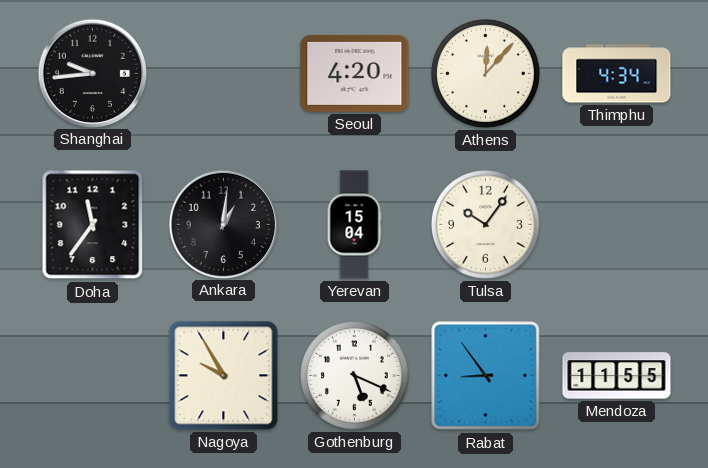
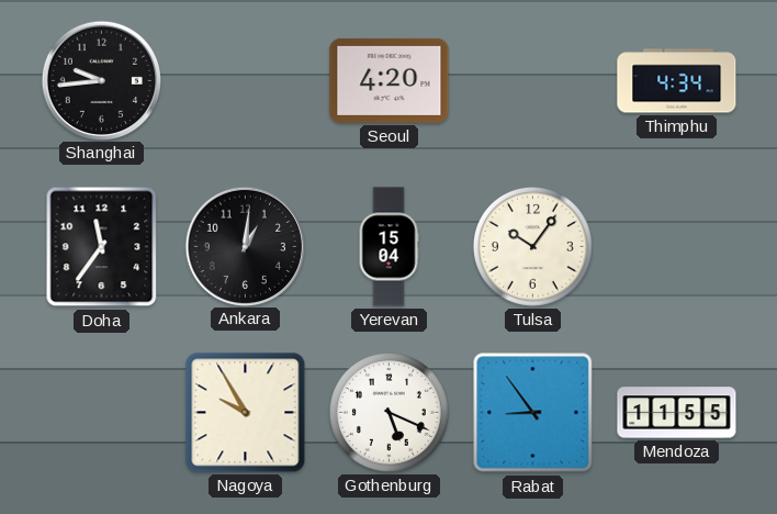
Athens: 12:07 -> none (485, 73)
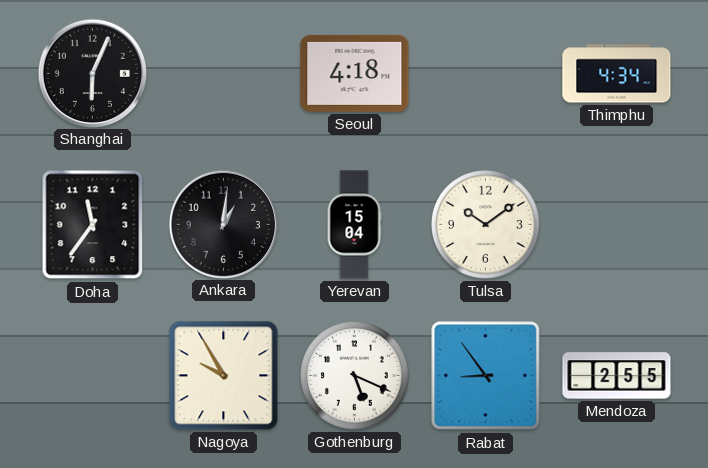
Shanghai: 9:44 -> 6:04 (92, 73)
Seoul: 4:20 -> 4:18 (355, 73)
Tulsa: 10:06 -> 10:09 (485, 224)
Mendoza: 11:55 -> 2:55 (617, 376)
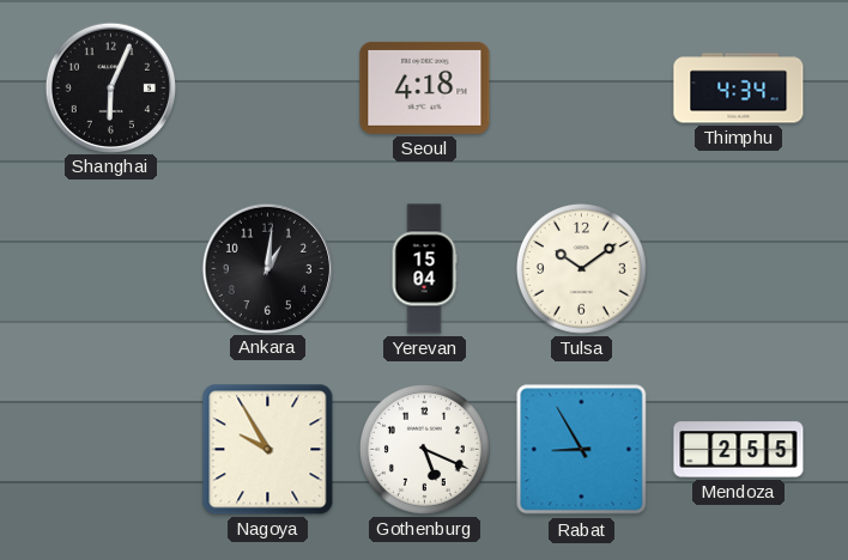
Doha: 11:36 -> none (93, 225)
Rabat: 8:54 -> 8:55 (582, 450)
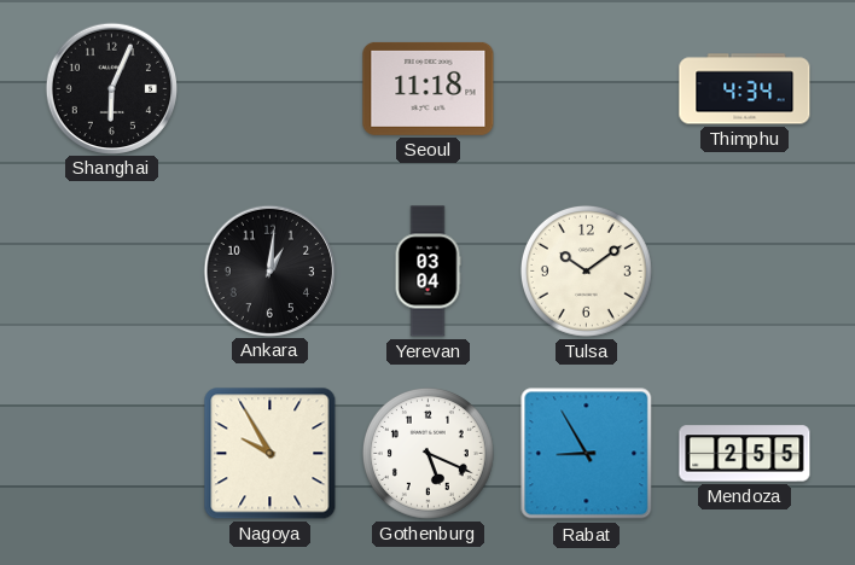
Seoul: 4:18 -> 11:18 (429, 88)
Yerevan: 15:04 -> 03:04 (427, 272)
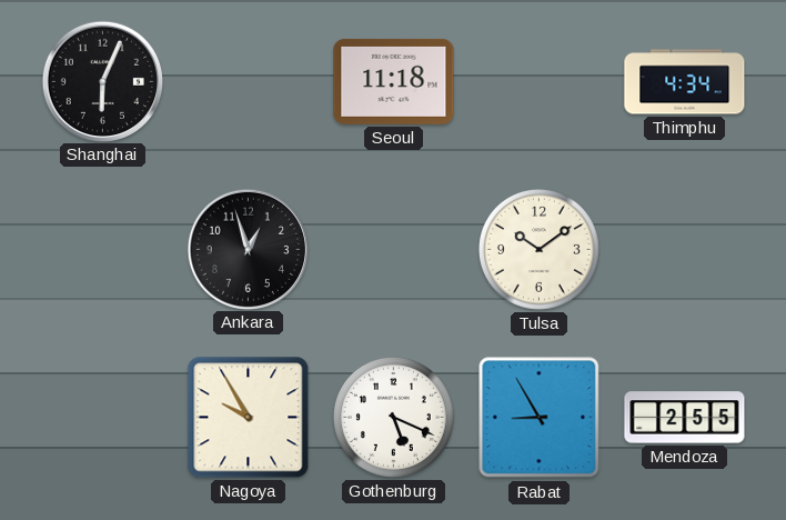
Ankara: 1:01 -> 12:57 (248, 249)
Yerevan: 03:04 -> none (427, 272)
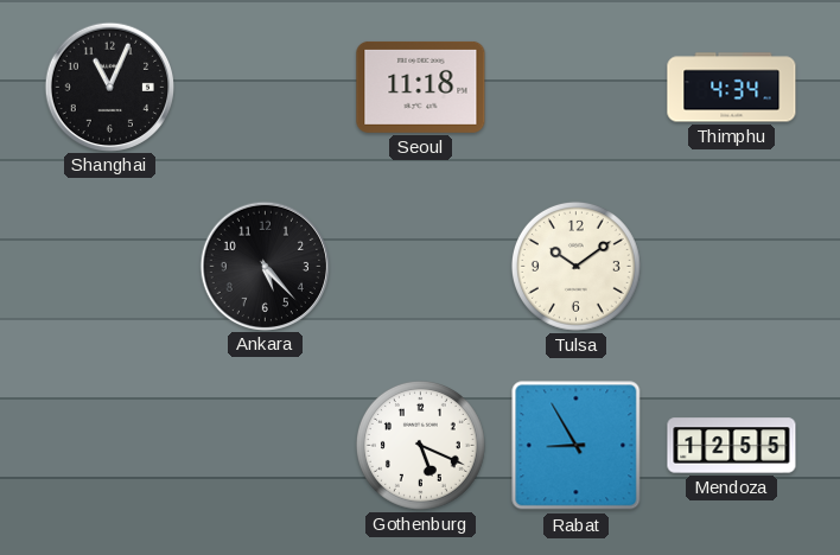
Shanghai: 6:04 -> 11:04 (109, 87)
Ankara: 12:57 -> 5:23 (265, 266)
Nagoya: 9:55 -> none (249, 418)
Mendoza: 2:55 -> 12:55 (732, 446)
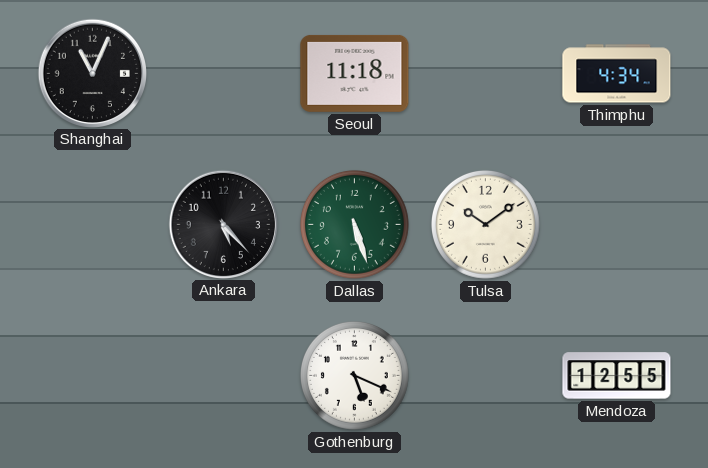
Dallas: none -> 5:27 (354, 224)
Rabat: 8:55 -> none (577, 446)
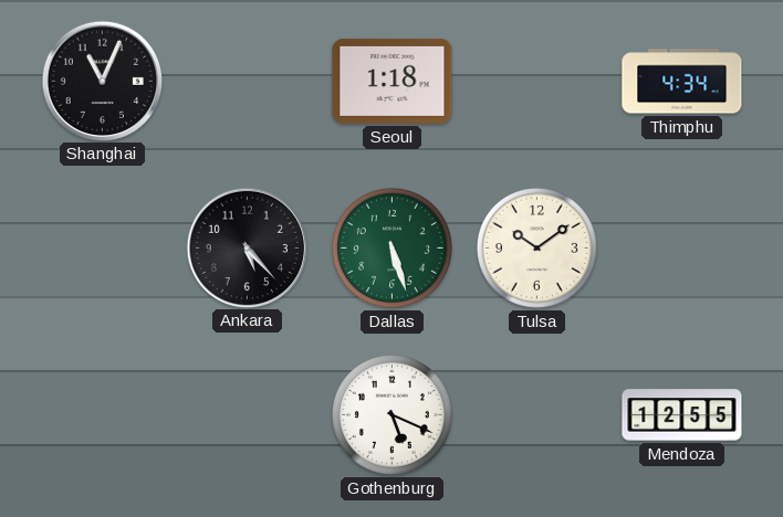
Seoul: 11:18 -> 1:18 (393, 81)
